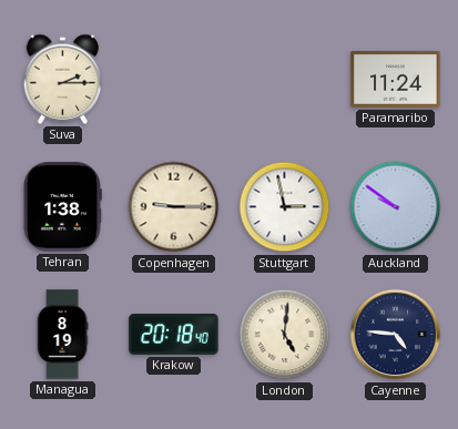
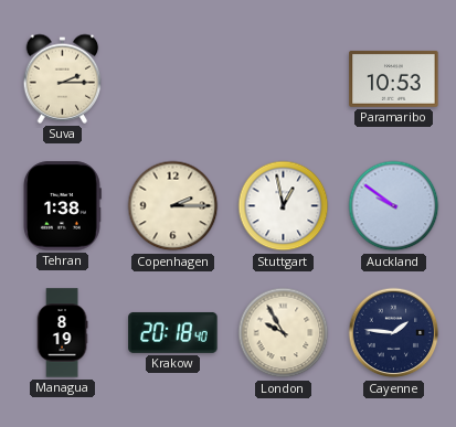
Paramaribo: 11:24 -> 10:53 (394, 79)
Copenhagen: 9:15 -> 2:15 (173, 206)
Stuttgart: 2:58 -> 12:58 (284, 206)
London: 5:01 -> 9:55 (284, 333)
Cayenne: 4:46 -> 1:46 (394, 333)
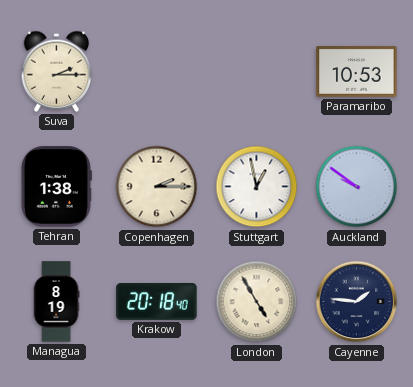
London: 9:55 -> 4:55 (257, 302)
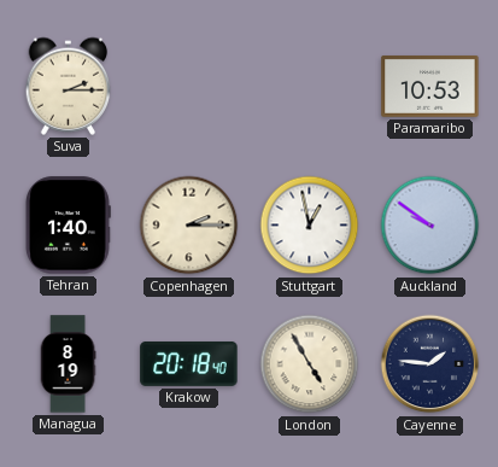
Tehran: 1:38 -> 1:40 (68, 226)
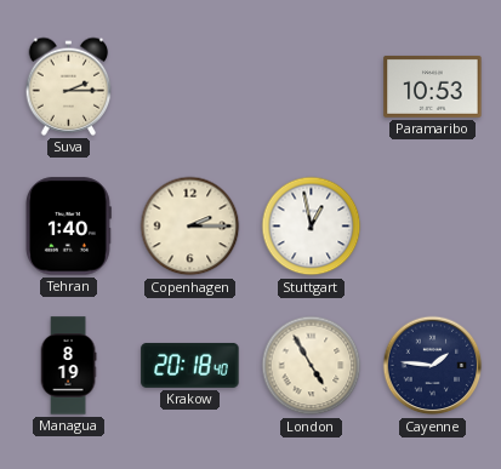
Auckland: 9:51 -> none (430, 226)
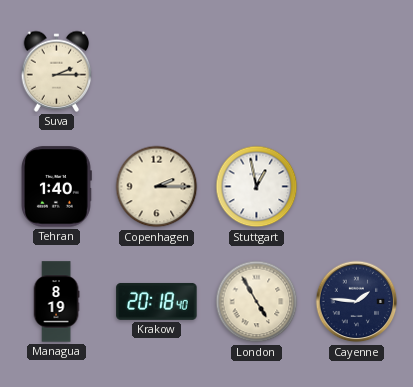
Paramaribo: 10:53 -> none (433, 87)
